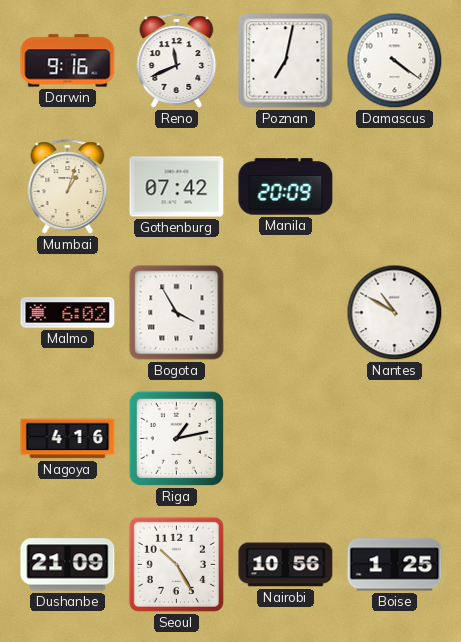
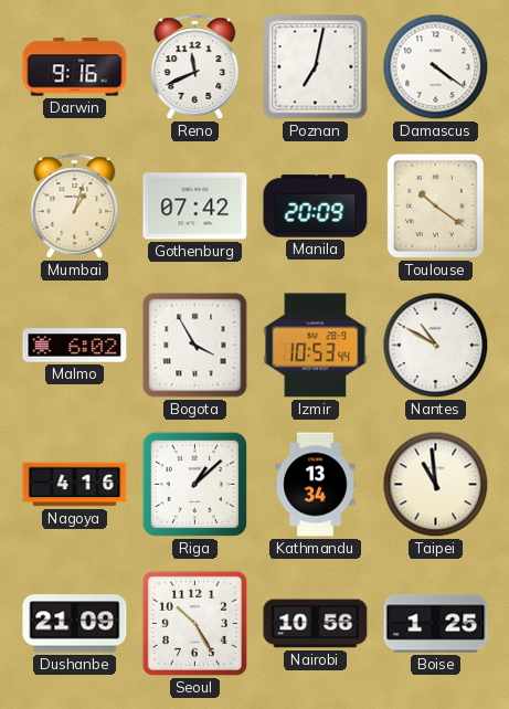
Toulouse: none -> 10:21 (435, 205)
Izmir: none -> 10:53 (316, 346)
Riga: 1:13 -> 1:08 (194, 484)
Kathmandu: none -> 13:34 (316, 485)
Taipei: none -> 10:59 (436, 485)
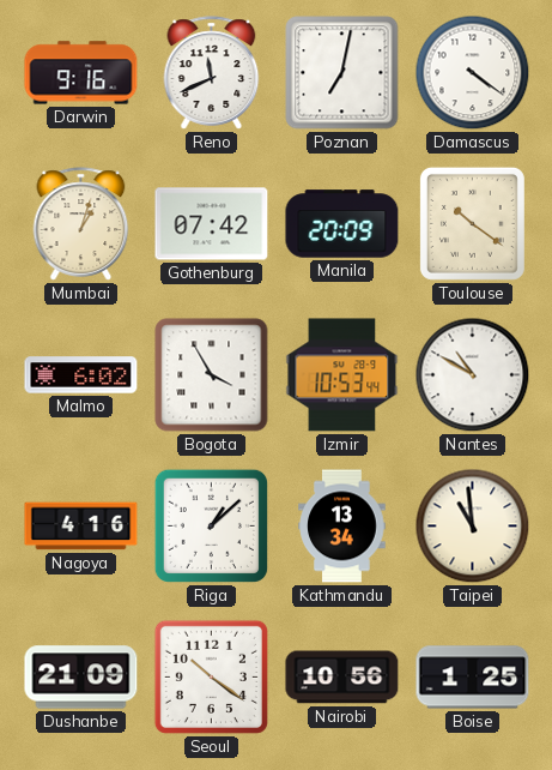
Seoul: 10:25 -> 10:21 (211, 676)
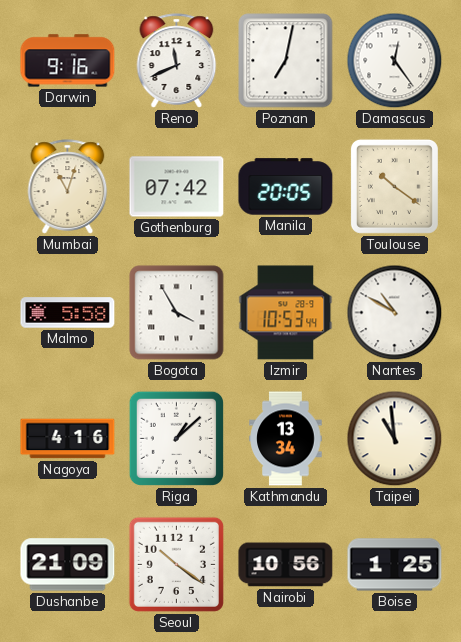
Damascus: 4:21 -> 12:24 (395, 61)
Mumbai: 1:03 -> 11:03 (68, 187)
Manila: 20:09 -> 20:05 (286, 187)
Malmo: 6:02 -> 5:58 (68, 313)
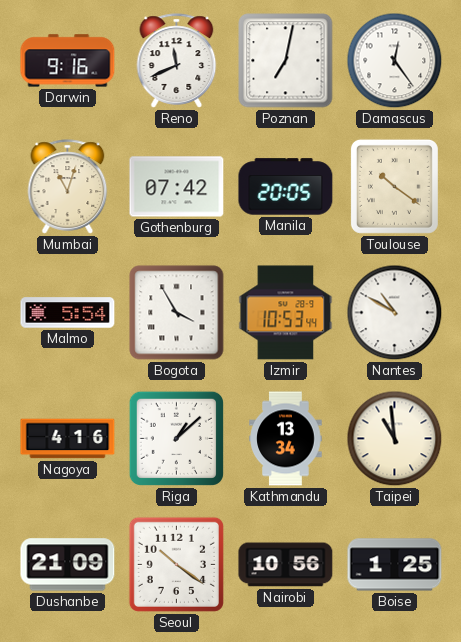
Malmo: 5:58 -> 5:54 (68, 313)
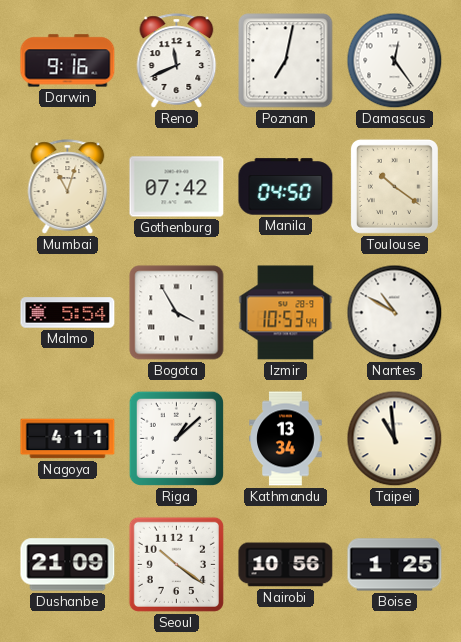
Manila: 20:05 -> 04:50 (286, 187)
Nagoya: 4:16 -> 4:11 (68, 439)
